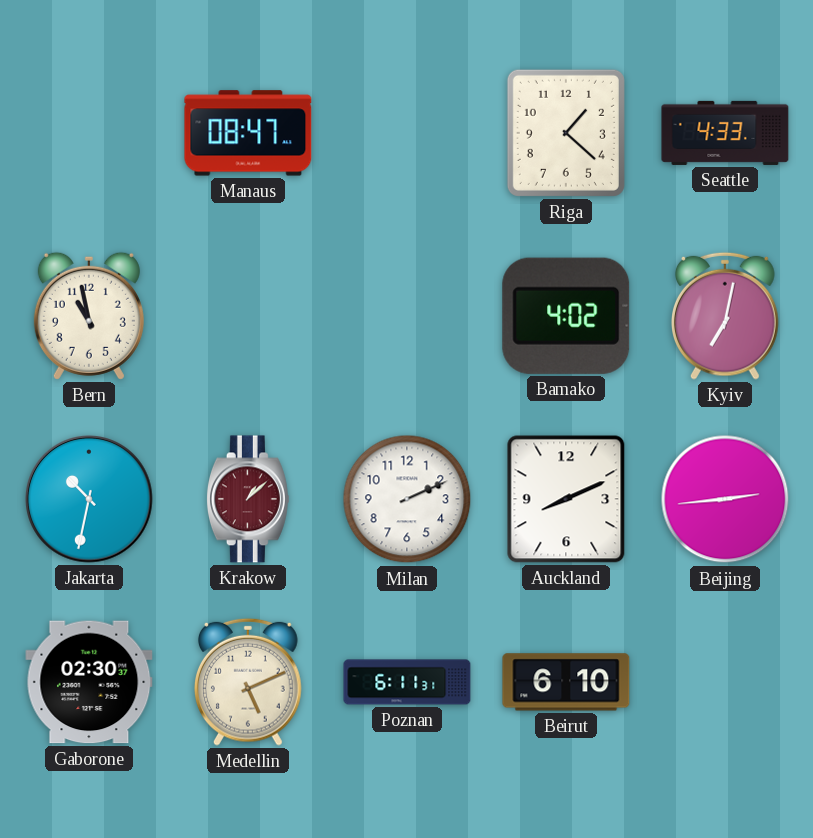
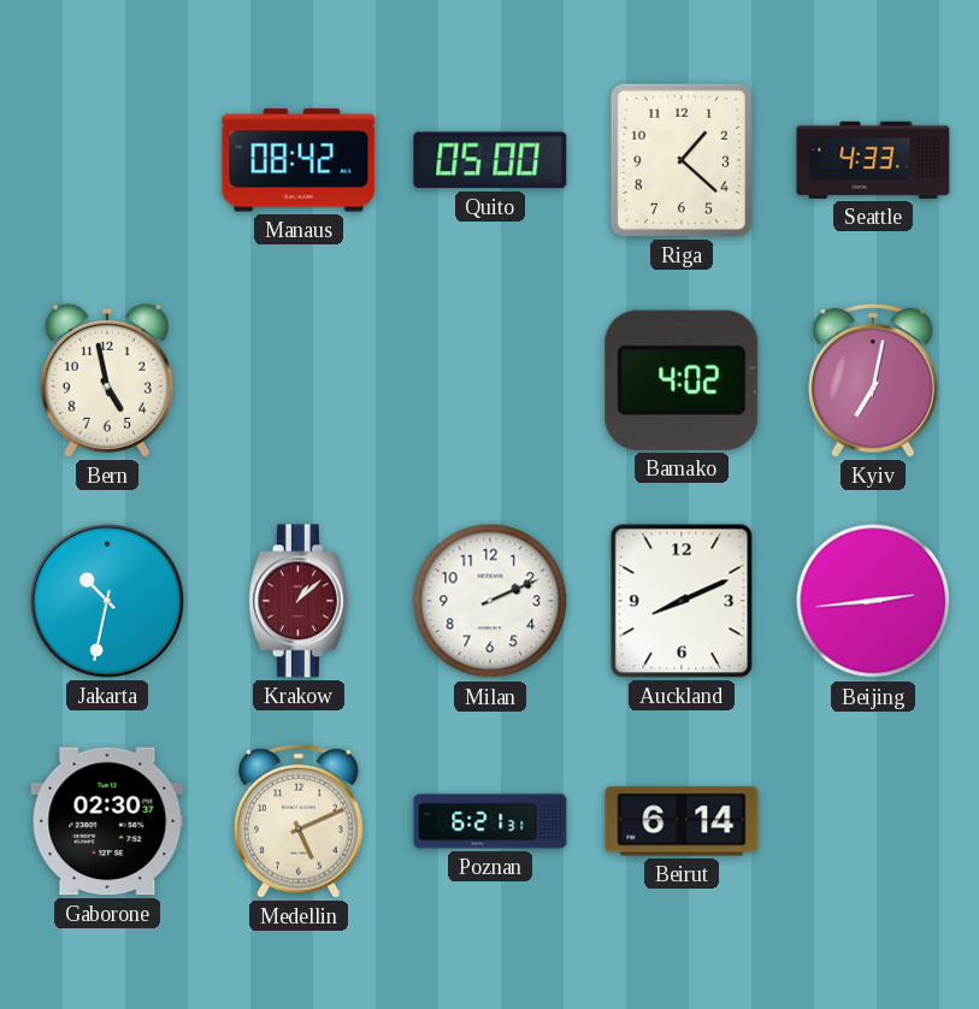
Manaus: 08:47 -> 08:42 (299, 160)
Quito: none -> 05:00 (490, 160)
Bern: 10:58 -> 4:58 (107, 380)
Poznan: 6:11 -> 6:21 (490, 821)
Beirut: 6:10 -> 6:14 (682, 821)
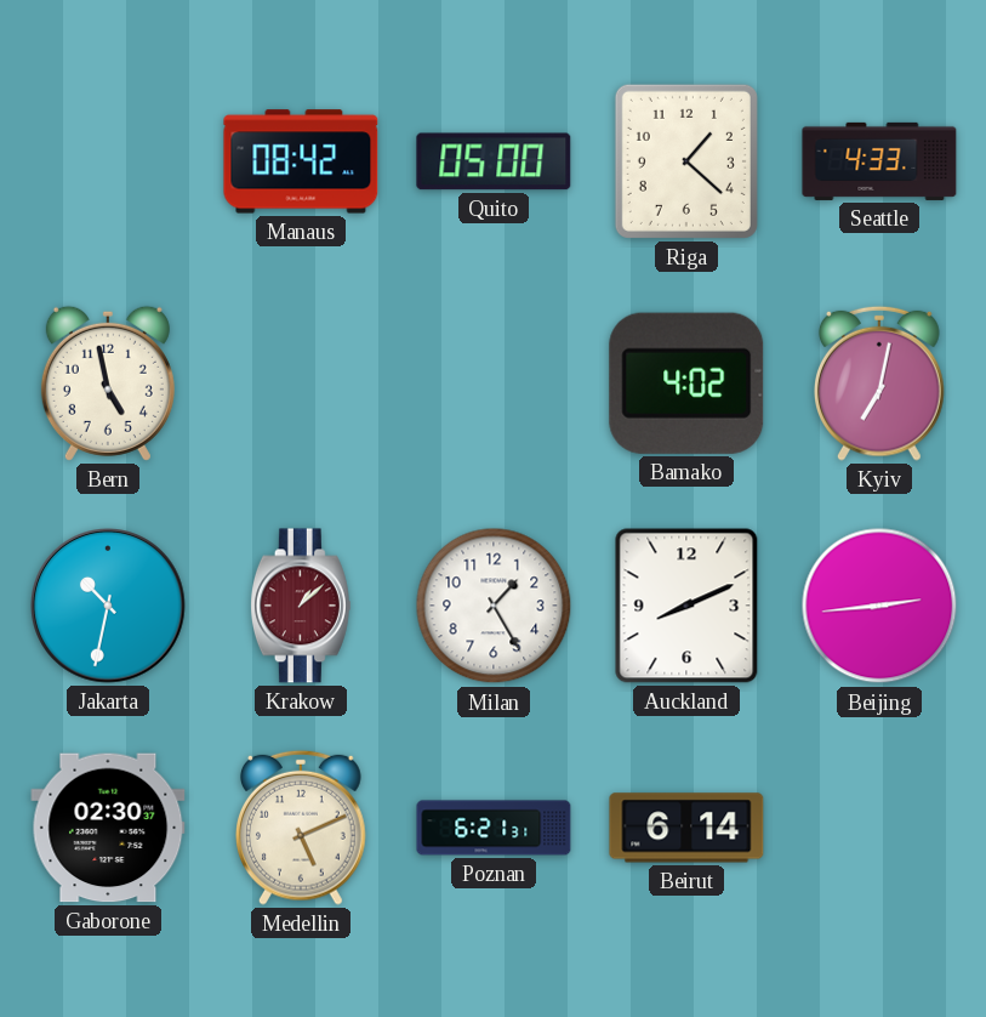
Milan: 2:11 -> 1:25 (494, 606)
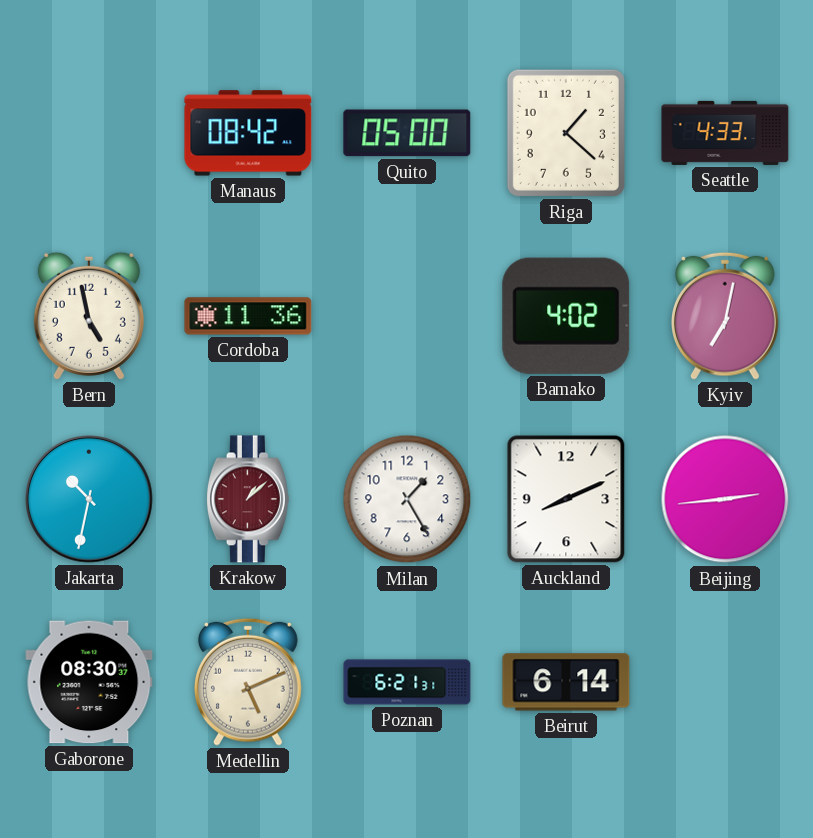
Cordoba: none -> 11:36 (248, 316)
Gaborone: 02:30 -> 08:30 (89, 682)
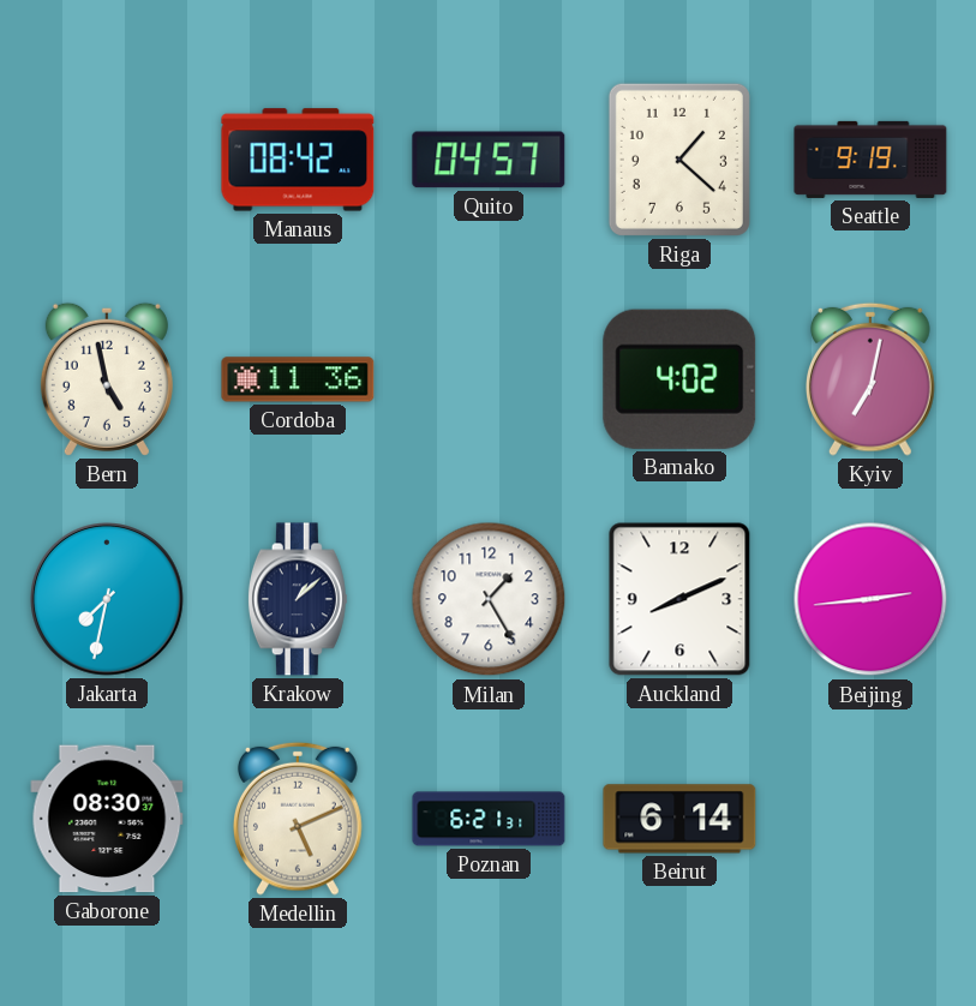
Quito: 05:00 -> 04:57 (489, 160)
Seattle: 4:33 -> 9:19 (870, 160)
Jakarta: 10:32 -> 7:32 (107, 599)
Krakow dial: burgundy -> navy (298, 599)
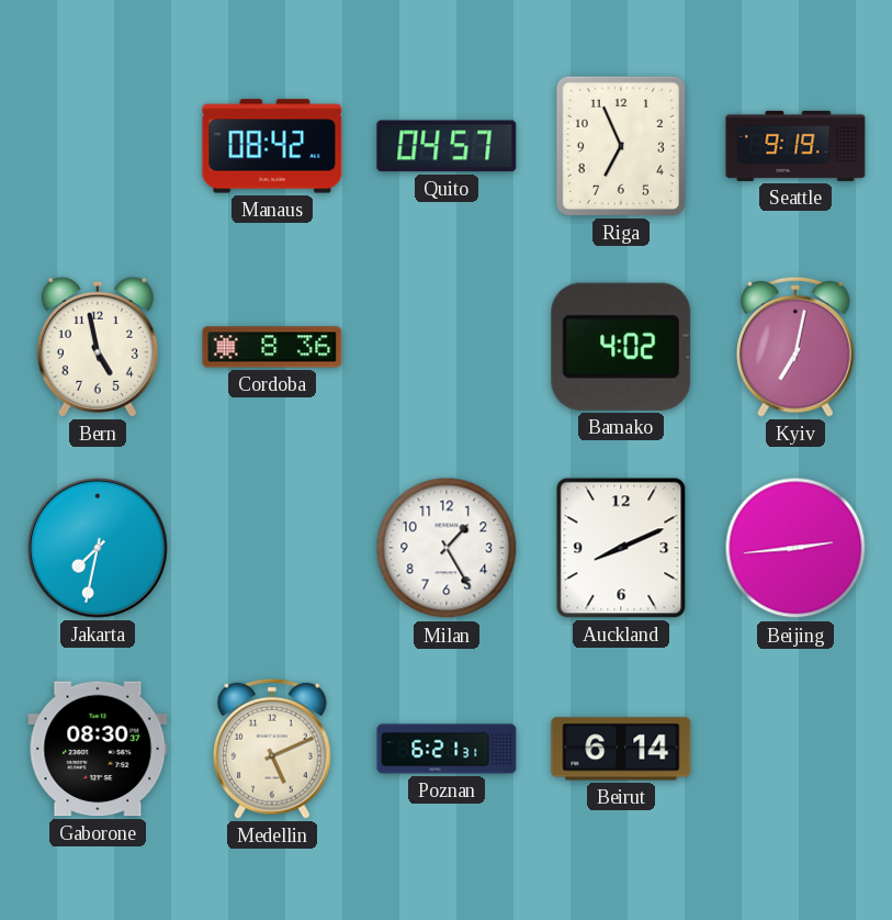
Riga: 1:22 -> 6:56 (621, 146)
Cordoba: 11:36 -> 8:36 (272, 347)
Krakow: 1:08 -> none (298, 599)
